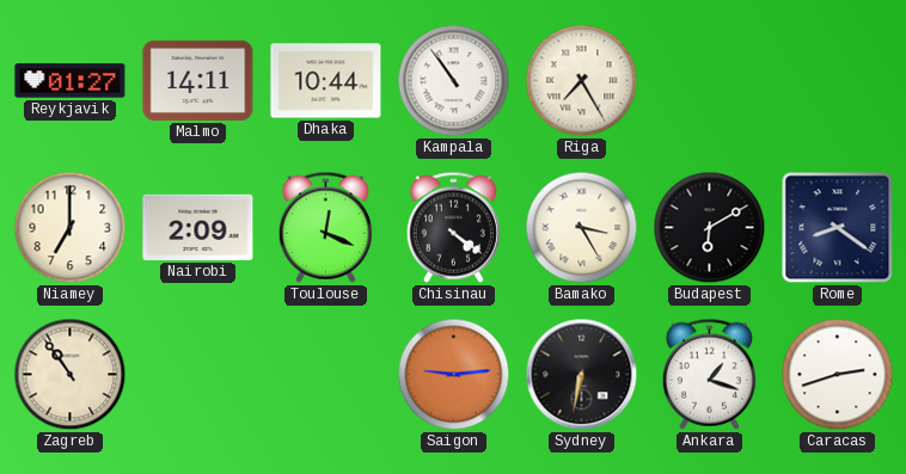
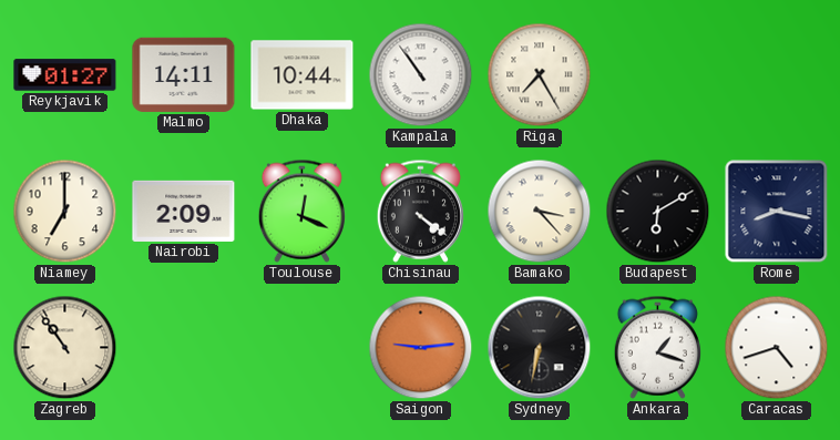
Bamako: 3:25 -> 3:23 (540, 212)
Rome: 8:21 -> 8:17 (777, 212)
Caracas: 2:42 -> 4:42 (777, 348)
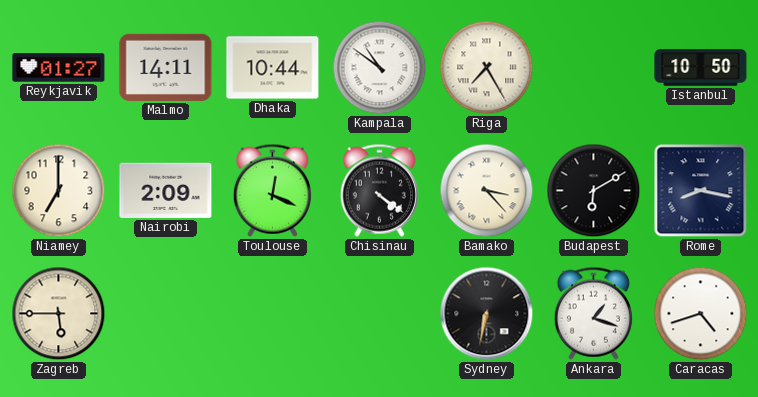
Kampala: 10:54 -> 10:51 (380, 68)
Istanbul: none -> 10:50 (701, 68)
Zagreb: 10:54 -> 5:45 (59, 314)
Saigon: 9:14 -> none (421, 348)
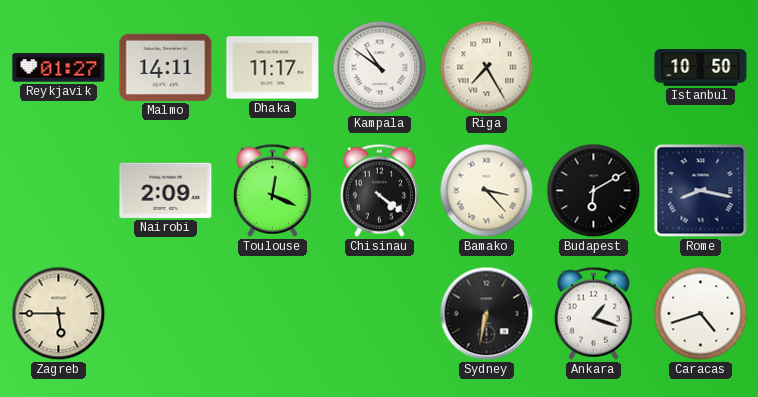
Dhaka: 10:44 -> 11:17 (273, 68)
Niamey: 7:00 -> none (59, 191)
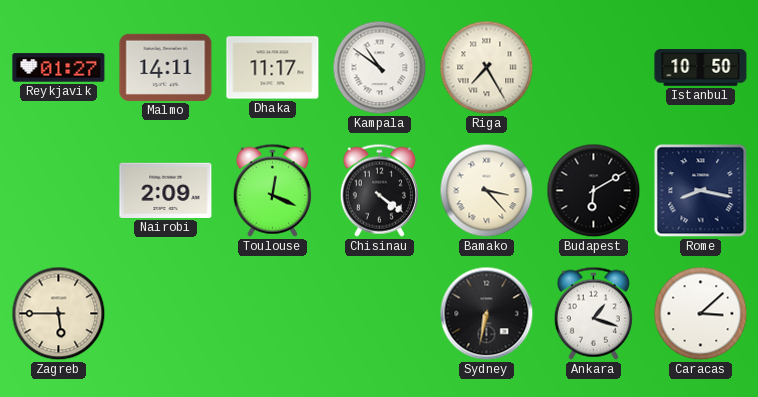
Caracas: 4:42 -> 3:08 (701, 314)
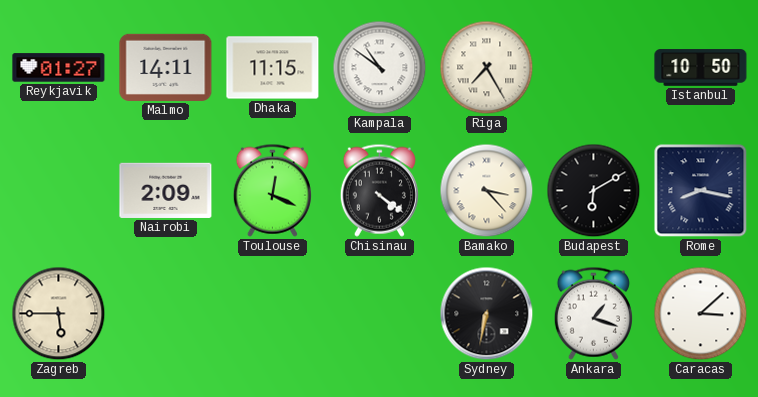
Dhaka: 11:17 -> 11:15 (273, 68)
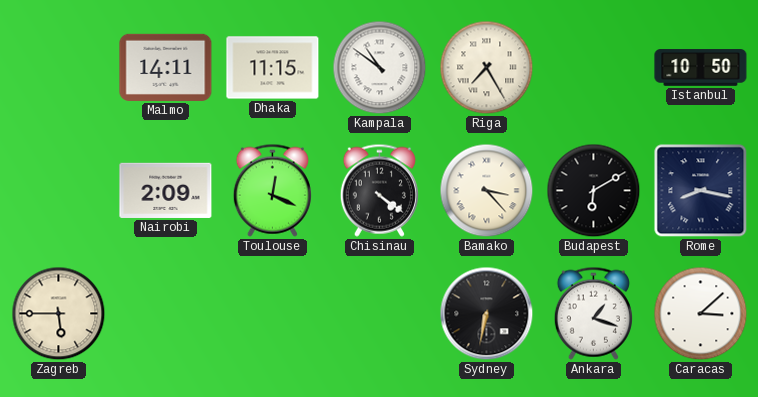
Reykjavik: 01:27 -> none (59, 68)
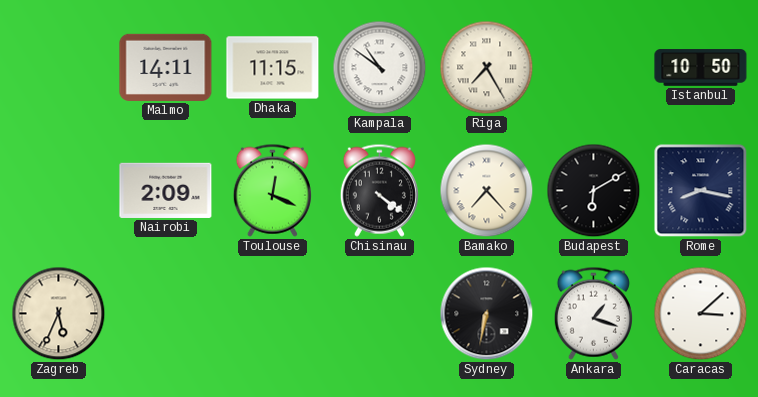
Bamako: 3:23 -> 7:23 (487, 191)
Zagreb: 5:45 -> 5:34 (59, 314)
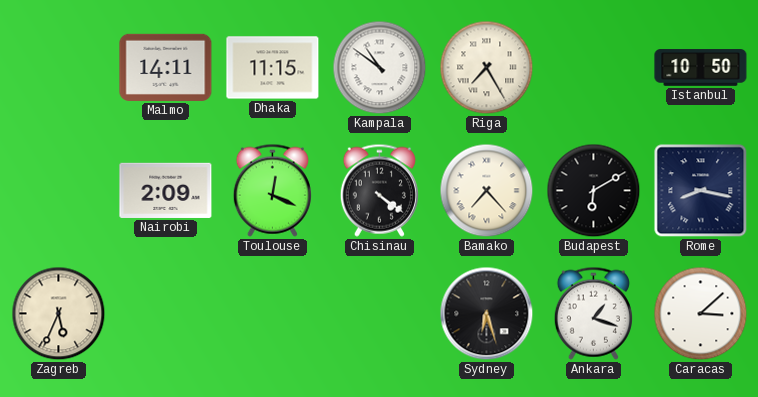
Sydney: 6:32 -> 6:27 (487, 314)
